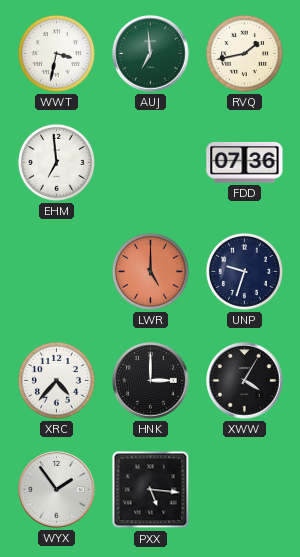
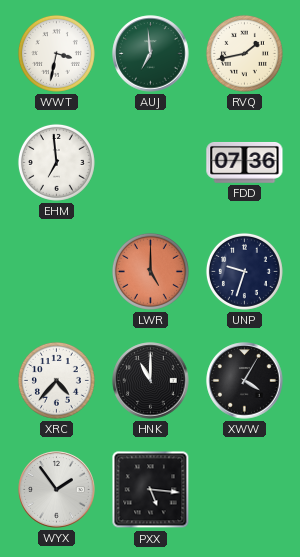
HNK: 3:00 -> 11:00 (151, 381)
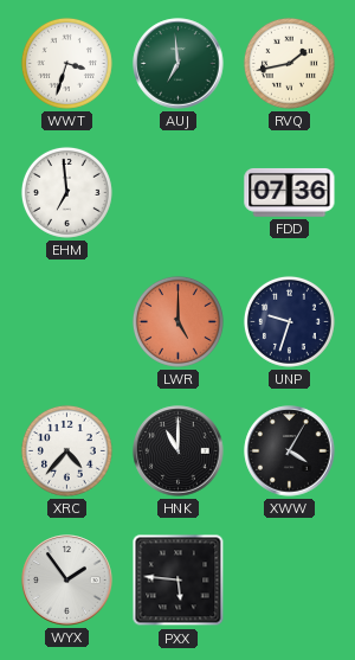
WWT: 3:32 -> 3:33 (66, 63)
PXX: 5:16 -> 5:46 (179, 581)
